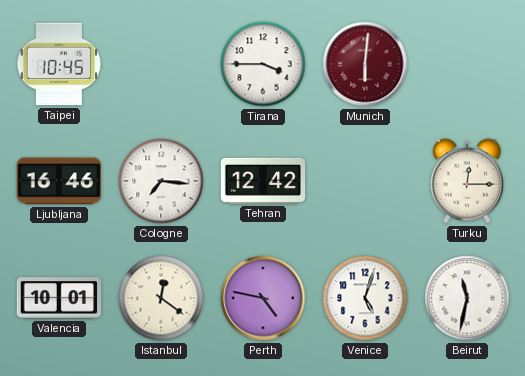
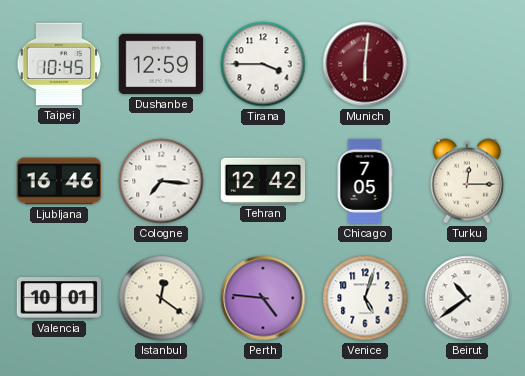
Dushanbe: none -> 12:59 (161, 64)
Chicago: none -> 7:05 (365, 181)
Perth: 4:47 -> 4:46 (263, 298)
Beirut: 11:32 -> 10:39 (467, 298)
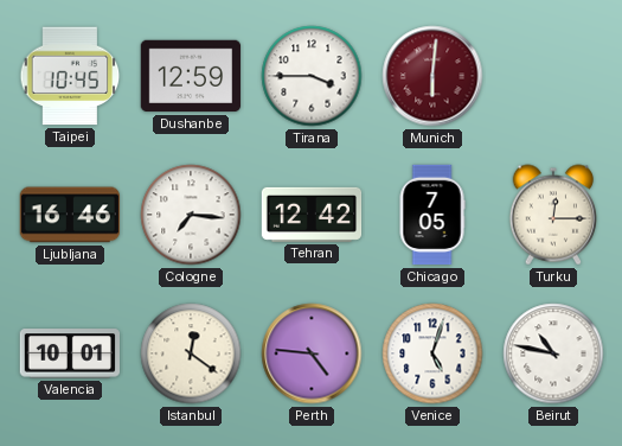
Beirut: 10:39 -> 10:47 (553, 353)
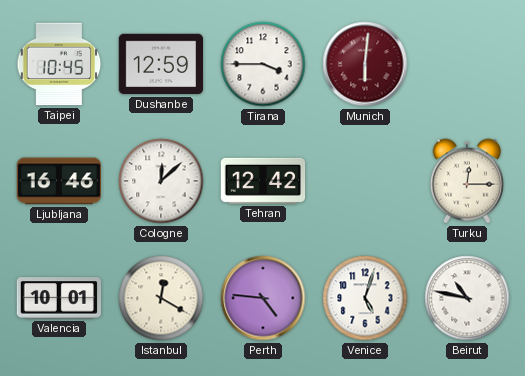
Cologne: 7:16 -> 12:08 (161, 181)
Chicago: 7:05 -> none (432, 215)
Istanbul: 12:21 -> 12:20 (161, 298)
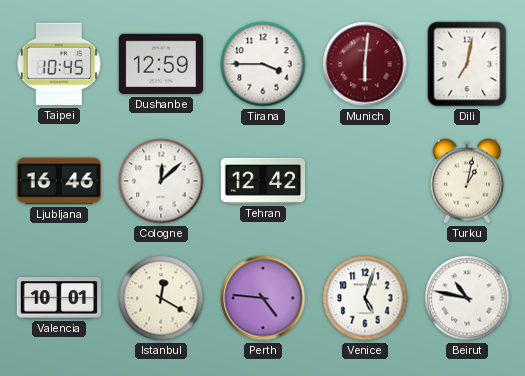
Dili: none -> 7:02 (467, 64)
Turku: 12:15 -> 1:02 (466, 181)
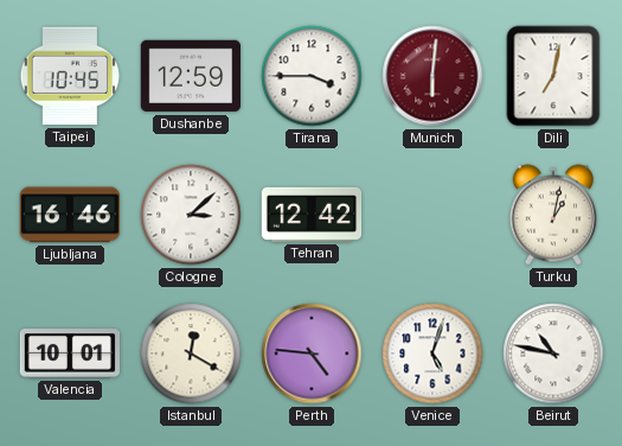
Cologne: 12:08 -> 3:08 (191, 215)
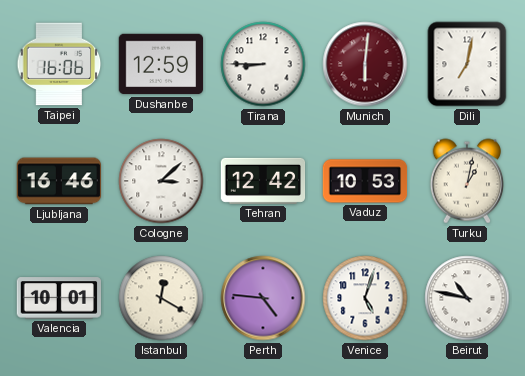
Taipei: 10:45 -> 16:06 (59, 64)
Tirana: 3:45 -> 8:45 (263, 64)
Vaduz: none -> 10:53 (365, 181)
